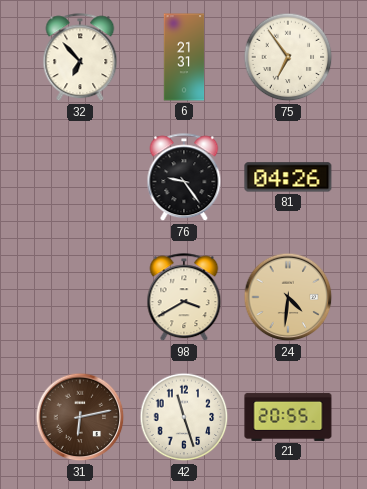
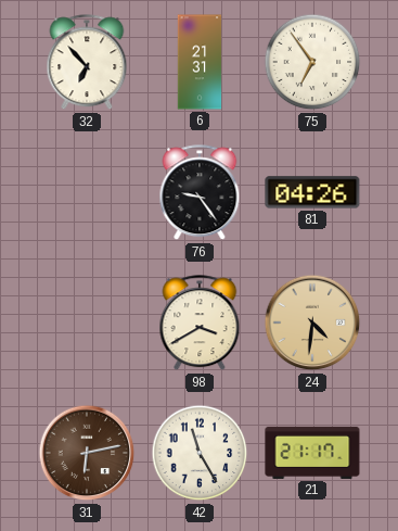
42: 11:27 -> 11:25 (200, 453)
21: 20:55 -> 21:17 (312, 453)
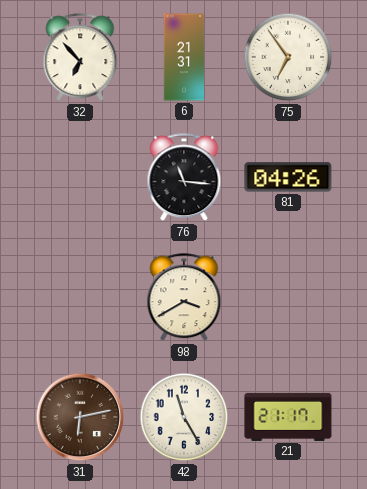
76: 9:24 -> 11:16 (184, 178)
24: 4:31 -> none (312, 323)
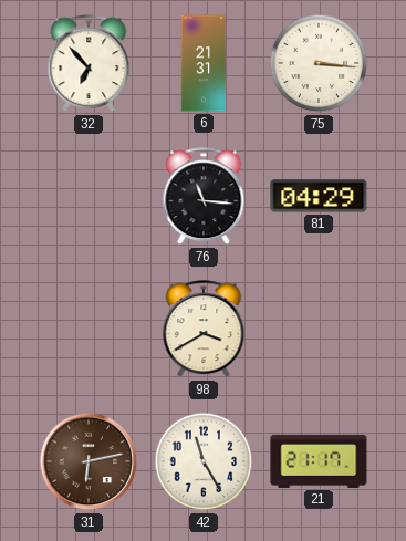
75: 6:54 -> 3:16 (319, 63)
81: 04:26 -> 04:29 (319, 196)
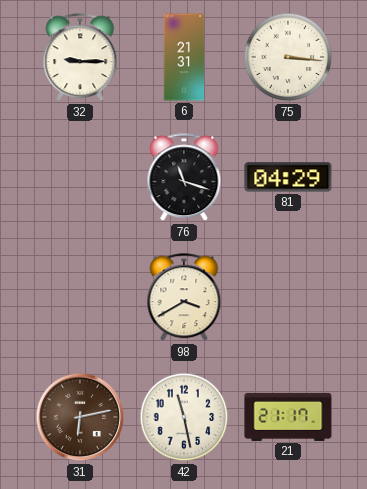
32: 6:53 -> 9:15 (80, 58)
76: 11:16 -> 11:18 (184, 178)
42: 11:25 -> 11:28 (184, 417)
